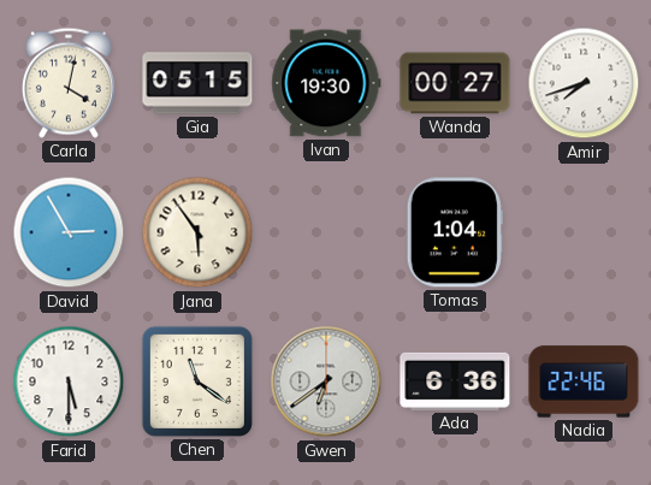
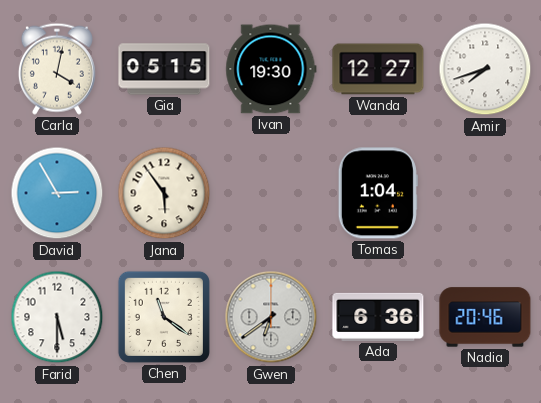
Wanda: 00:27 -> 12:27 (378, 69)
Nadia: 22:46 -> 20:46 (485, 317)
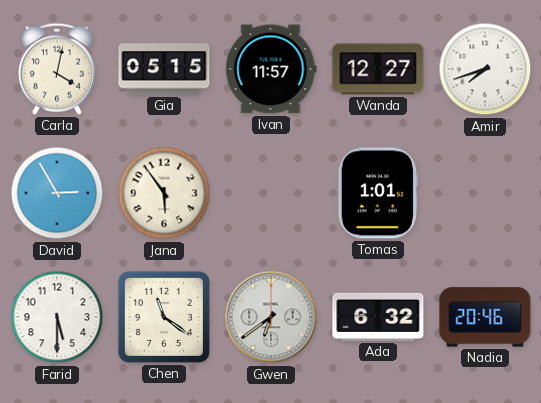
Ivan: 19:30 -> 11:57 (271, 69)
Tomas: 1:04 -> 1:01 (378, 193)
Ada: 6:36 -> 6:32 (378, 317)
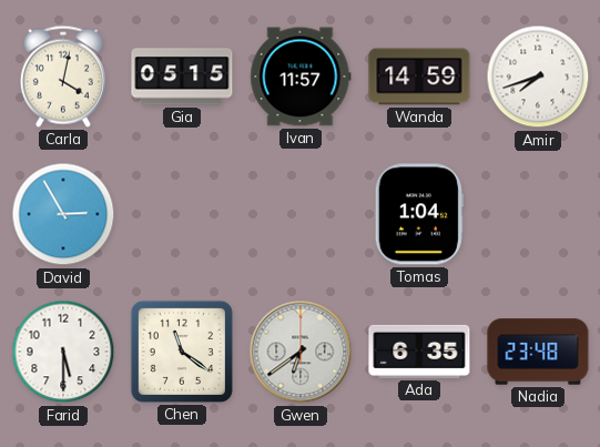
Wanda: 12:27 -> 14:59 (419, 77)
Jana: 5:54 -> none (164, 193)
Tomas: 1:01 -> 1:04 (419, 214)
Ada: 6:32 -> 6:35 (419, 352)
Nadia: 20:46 -> 23:48 (538, 352)
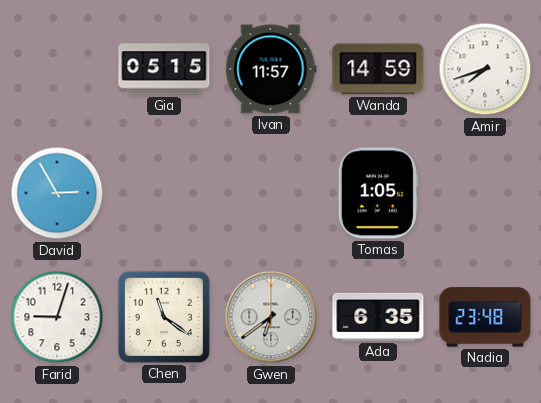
Carla: 4:02 -> none (63, 77)
Tomas: 1:04 -> 1:05 (378, 193)
Farid: 5:30 -> 9:03 (57, 317)
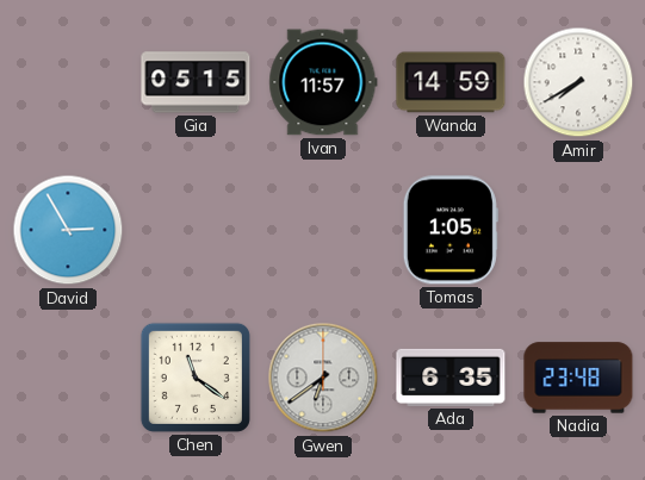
Amir: 7:42 -> 7:40 (578, 82)
Farid: 9:03 -> none (57, 317)
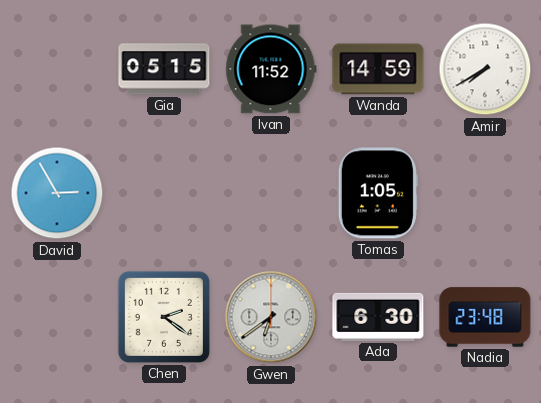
Ivan: 11:57 -> 11:52 (271, 69)
Chen: 11:21 -> 2:21 (164, 317)
Ada: 6:35 -> 6:30 (378, 317)
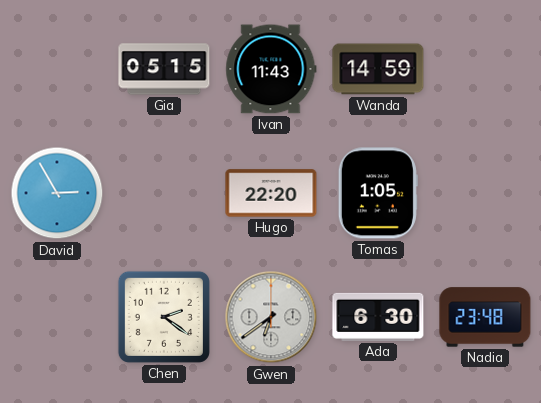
Ivan: 11:52 -> 11:43 (271, 69)
Amir: 7:40 -> none (485, 69)
Hugo: none -> 22:20 (271, 193)
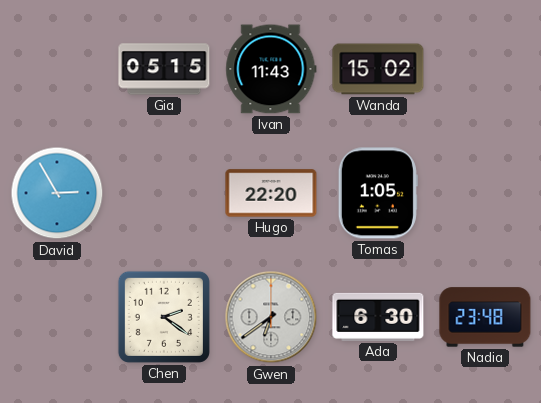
Wanda: 14:59 -> 15:02 (378, 69)
